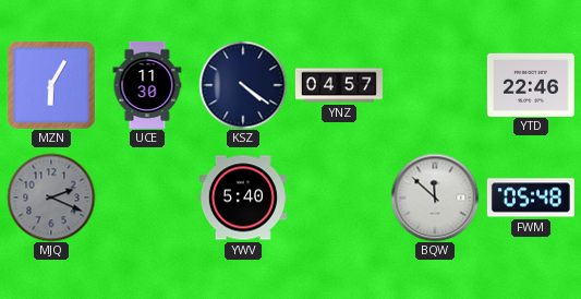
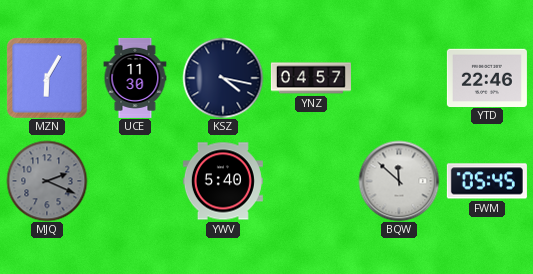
KSZ: 4:21 -> 4:17 (223, 78)
FWM: 05:48 -> 05:45 (487, 181)
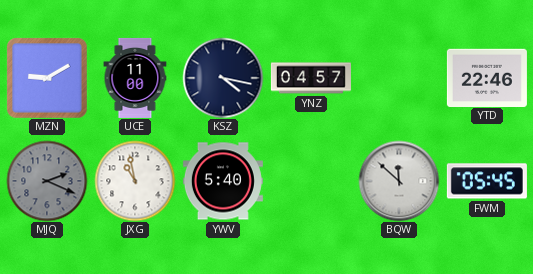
MZN: 6:05 -> 9:10 (47, 78)
UCE: 11:30 -> 11:00 (135, 78)
JXG: none -> 10:58 (135, 181)
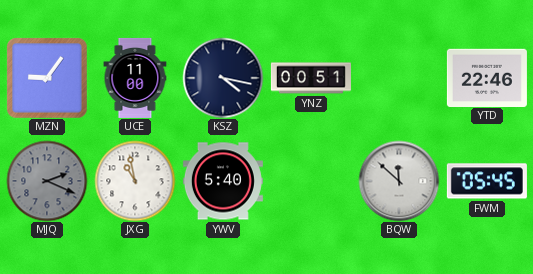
MZN: 9:10 -> 9:06 (47, 78)
YNZ: 04:57 -> 00:51 (311, 78)
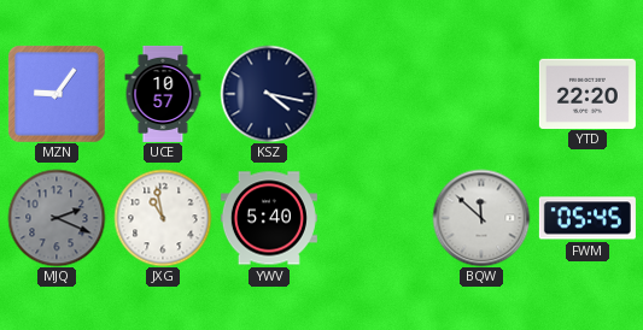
UCE: 11:00 -> 10:57 (163, 94)
YNZ: 00:51 -> none (311, 78)
YTD: 22:46 -> 22:20 (588, 93)
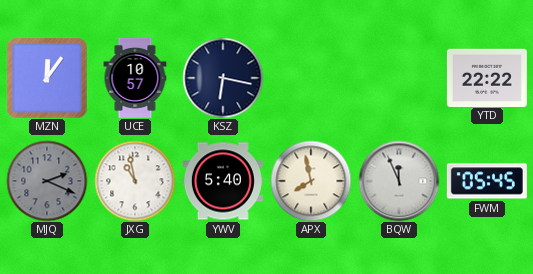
MZN: 9:06 -> 12:06 (47, 78)
KSZ: 4:17 -> 6:17 (223, 78)
YTD: 22:20 -> 22:22 (487, 77)
APX: none -> 7:58 (311, 181)
BQW: 11:52 -> 11:56 (399, 181)
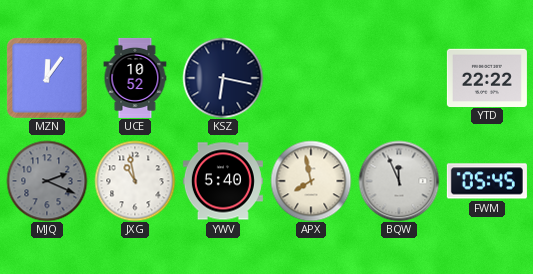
UCE: 10:57 -> 10:52 (135, 78)
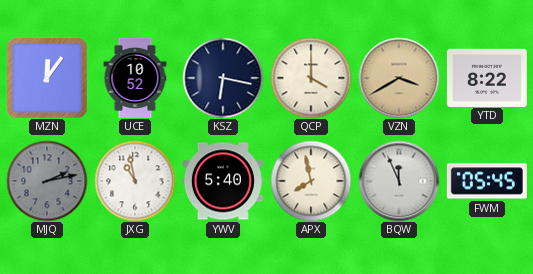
QCP: none -> 4:00 (311, 78)
VZN: none -> 3:40 (399, 78)
YTD: 22:22 -> 8:22 (487, 77)
MJQ: 2:19 -> 2:13 (47, 181)
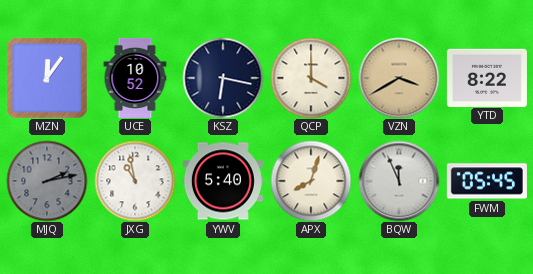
APX: 7:58 -> 8:03 (311, 181)
